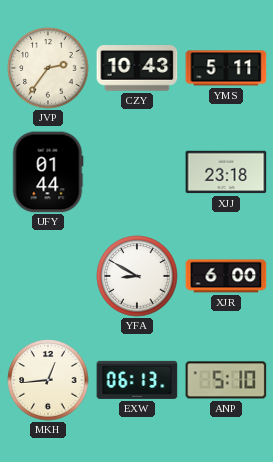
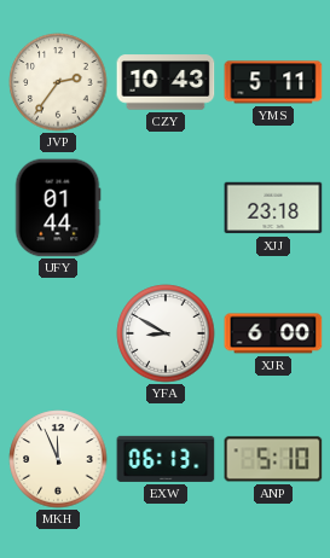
MKH: 12:44 -> 11:56 (58, 459)
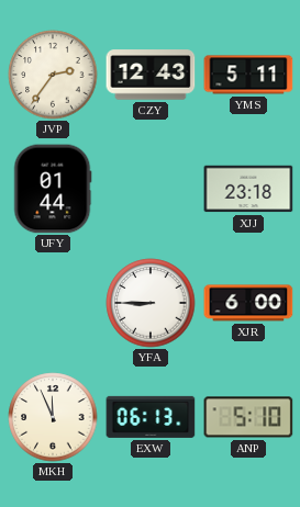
CZY: 10:43 -> 12:43 (151, 75)
YFA: 8:50 -> 8:45 (151, 303)
